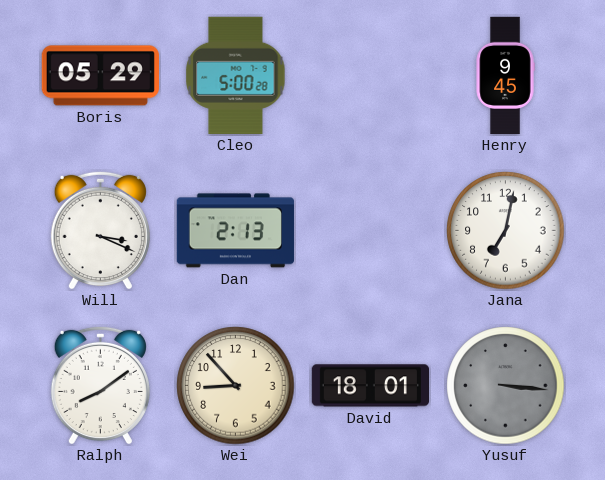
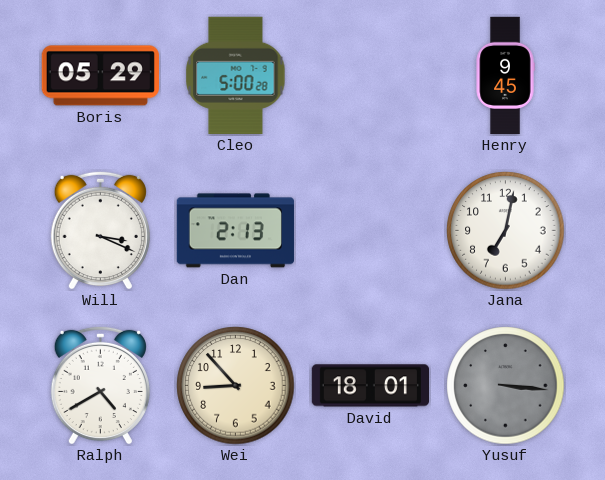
Ralph: 8:09 -> 4:40 (100, 385)
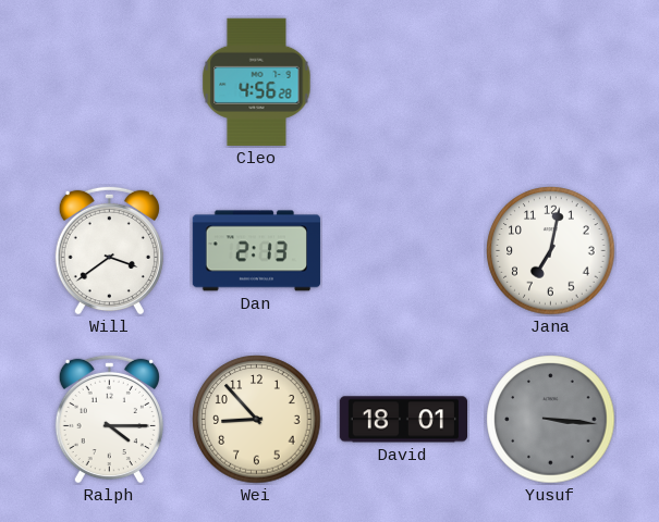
Boris: 05:29 -> none (100, 76)
Cleo: 5:00 -> 4:56 (257, 82)
Henry: 9:45 -> none (505, 76)
Will: 3:19 -> 3:39 (109, 250)
Ralph: 4:40 -> 4:15 (109, 419)
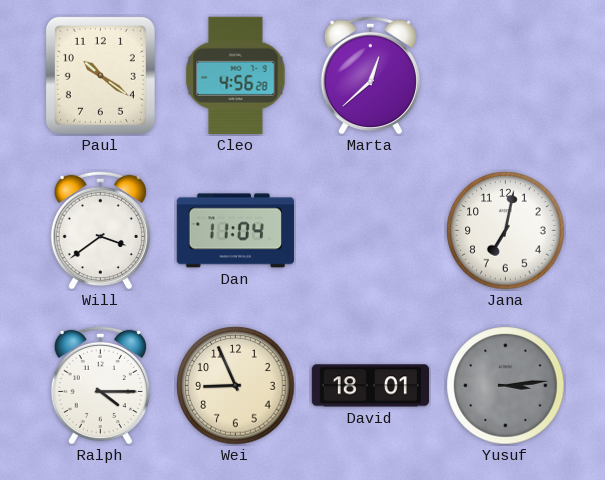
Paul: none -> 10:21 (100, 75)
Marta: none -> 12:38 (370, 75)
Dan: 2:13 -> 11:04 (235, 231)
Wei: 8:53 -> 8:56 (236, 386)
Yusuf: 3:16 -> 3:14 (506, 386)
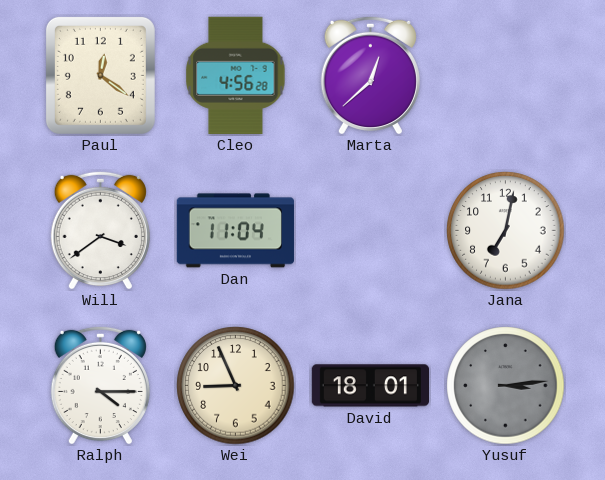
Paul: 10:21 -> 12:21 (100, 75)
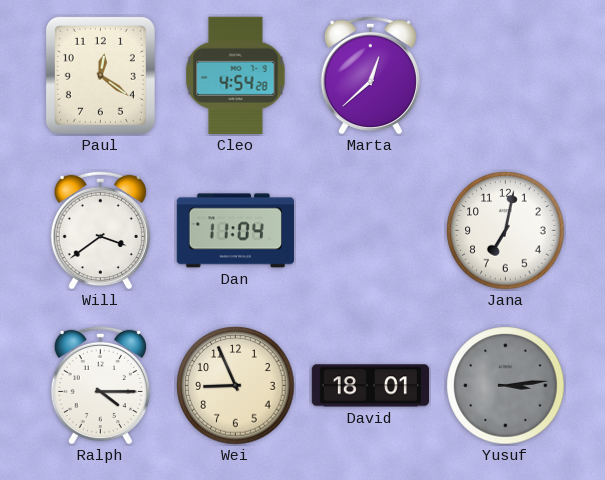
Cleo: 4:56 -> 4:54 (236, 75)
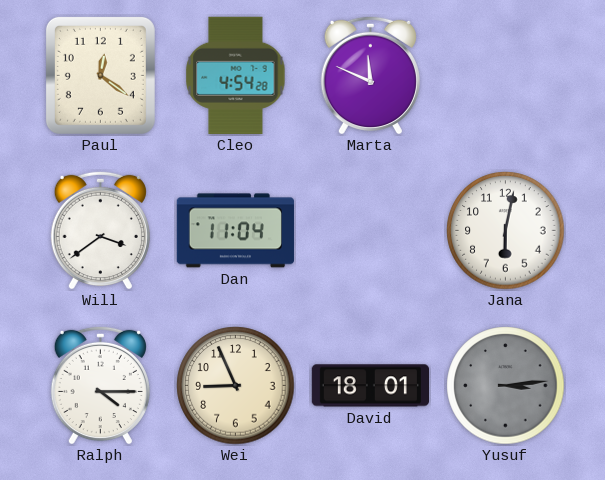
Marta: 12:38 -> 11:49 (370, 75)
Jana: 7:02 -> 6:02 (506, 231)
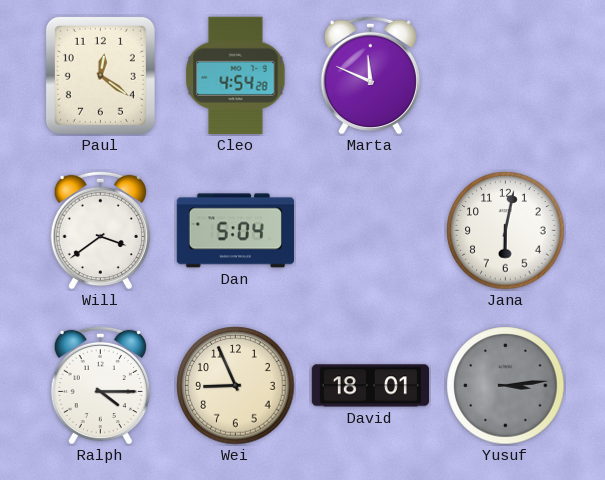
Dan: 11:04 -> 5:04 (235, 231)
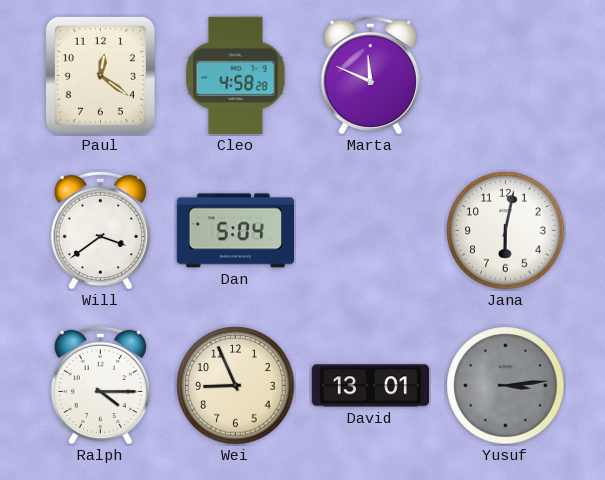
Cleo: 4:54 -> 4:58 (236, 75)
David: 18:01 -> 13:01 (370, 386)
